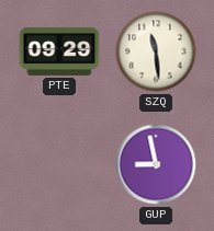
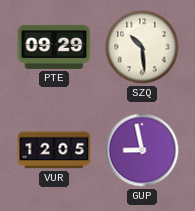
SZQ: 11:29 -> 10:29 (142, 47)
VUR: none -> 12:05 (54, 150)
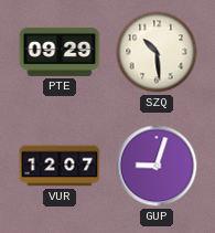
VUR: 12:05 -> 12:07 (60, 166)
GUP: 8:58 -> 9:03 (157, 166)
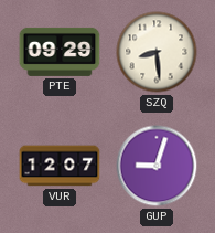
SZQ: 10:29 -> 8:29 (157, 52)
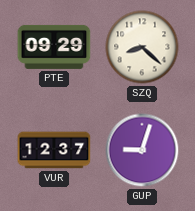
SZQ: 8:29 -> 8:22 (142, 47)
VUR: 12:07 -> 12:37 (54, 150)
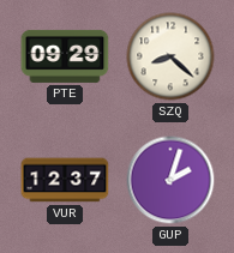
GUP: 9:03 -> 2:03 (170, 180)
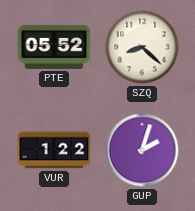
PTE: 09:29 -> 05:52 (54, 47)
VUR: 12:37 -> 1:22 (54, 150)
